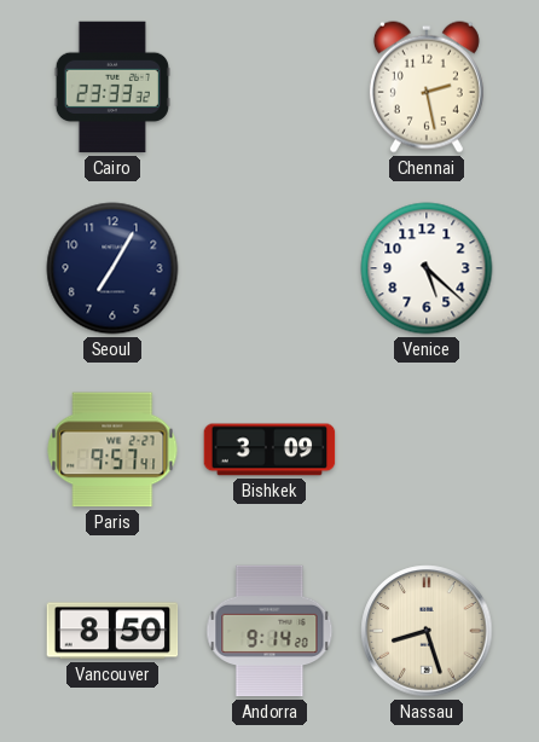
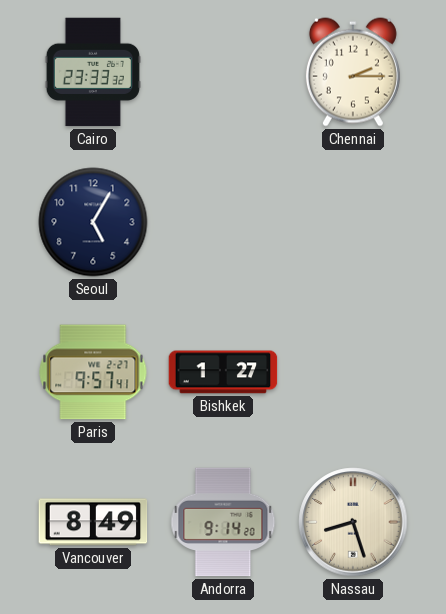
Chennai: 2:28 -> 2:15 (353, 72)
Seoul: 7:05 -> 5:05 (93, 222)
Venice: 5:22 -> none (427, 268)
Bishkek: 3:09 -> 1:27 (223, 372)
Vancouver: 8:50 -> 8:49 (93, 522)
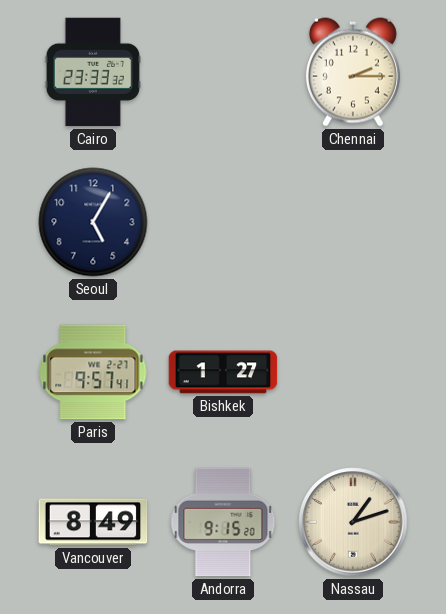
Andorra: 9:14 -> 9:15 (223, 522)
Nassau: 8:27 -> 1:12 (353, 522)
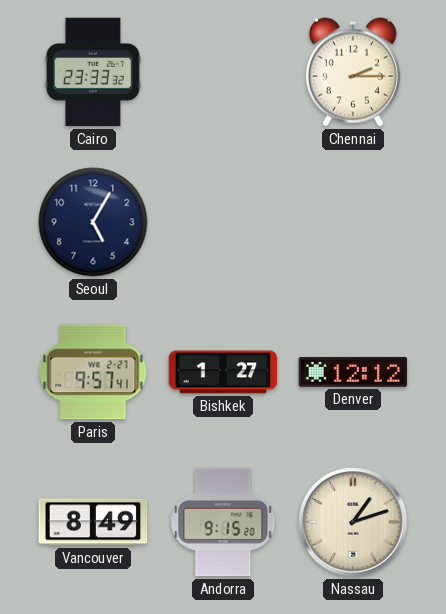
Denver: none -> 12:12 (353, 372)
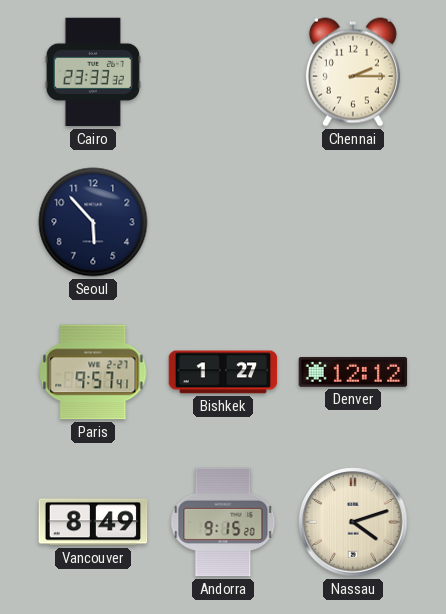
Seoul: 5:05 -> 5:53 (93, 222)
Nassau: 1:12 -> 4:12 (353, 522)
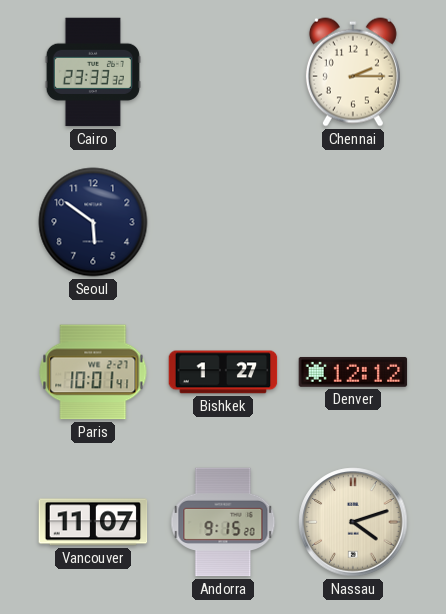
Seoul: 5:53 -> 5:51 (93, 222)
Paris: 9:57 -> 10:01 (93, 372)
Vancouver: 8:49 -> 11:07 (93, 522)
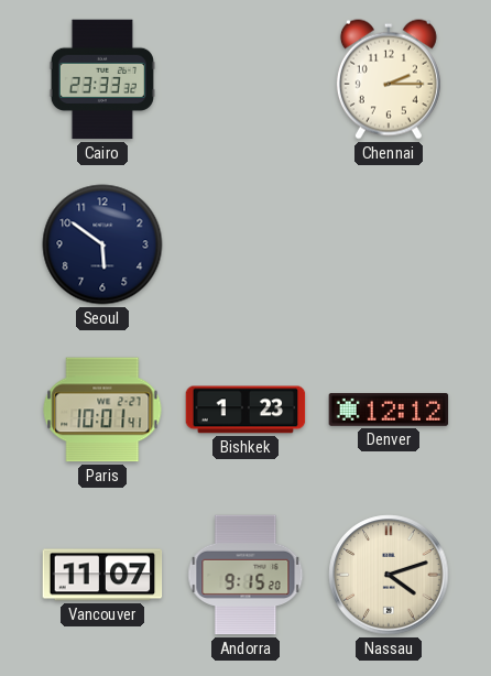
Bishkek: 1:27 -> 1:23 (245, 410)
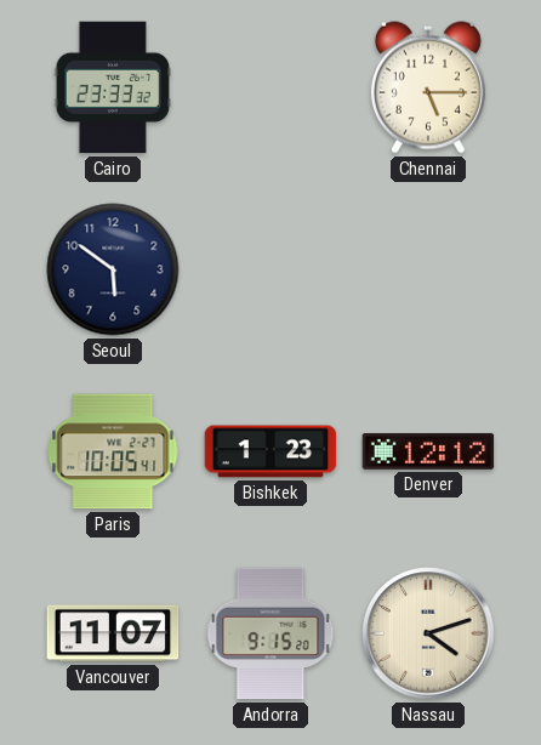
Chennai: 2:15 -> 5:15 (428, 87)
Paris: 10:01 -> 10:05 (113, 451)
